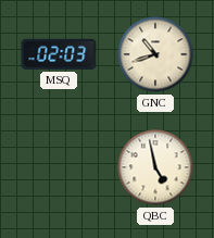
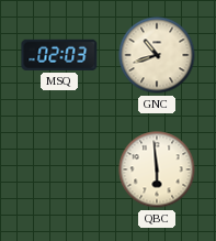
QBC: 4:58 -> 5:59 (157, 169)
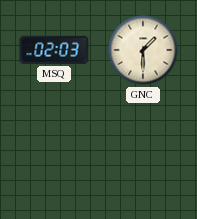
GNC: 10:42 -> 1:30 (143, 50)
QBC: 5:59 -> none (157, 169)
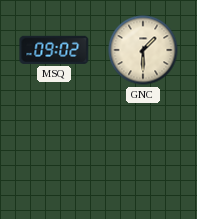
MSQ: 02:03 -> 09:02 (54, 50)
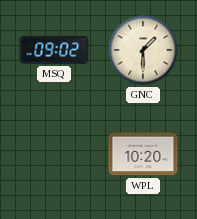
WPL: none -> 10:20 (143, 154)
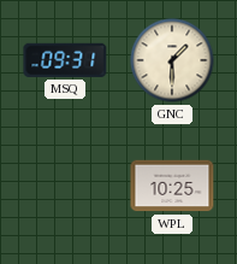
MSQ: 09:02 -> 09:31 (65, 60)
WPL: 10:20 -> 10:25 (172, 186)
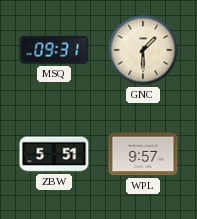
ZBW: none -> 5:51 (54, 154)
WPL: 10:25 -> 9:57 (143, 154)
